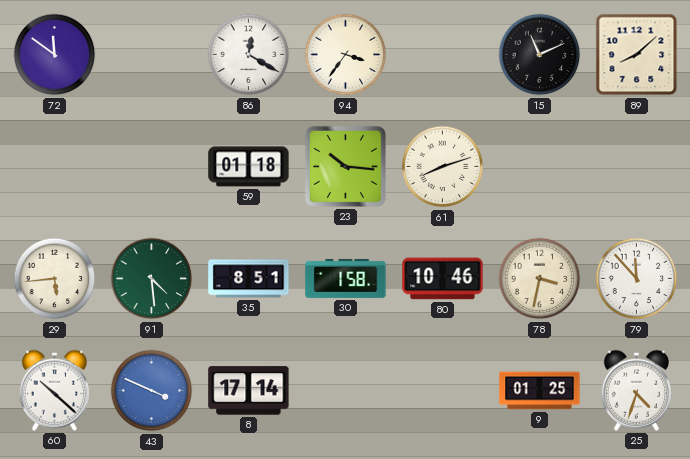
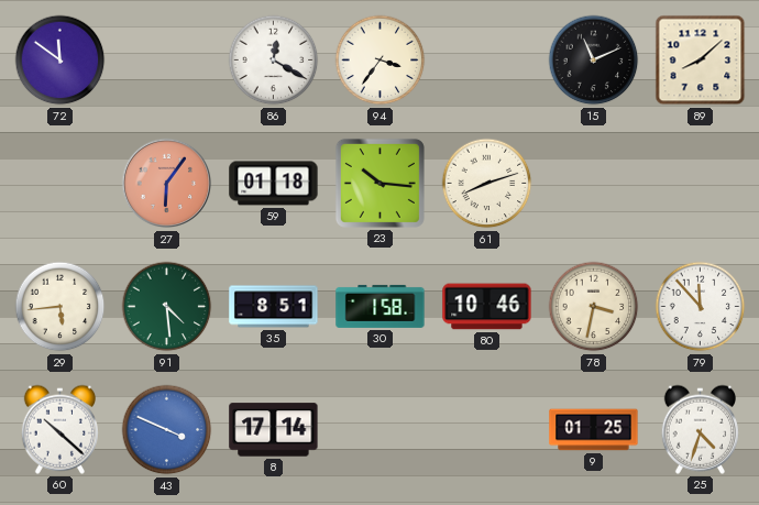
27: none -> 6:06 (167, 184)
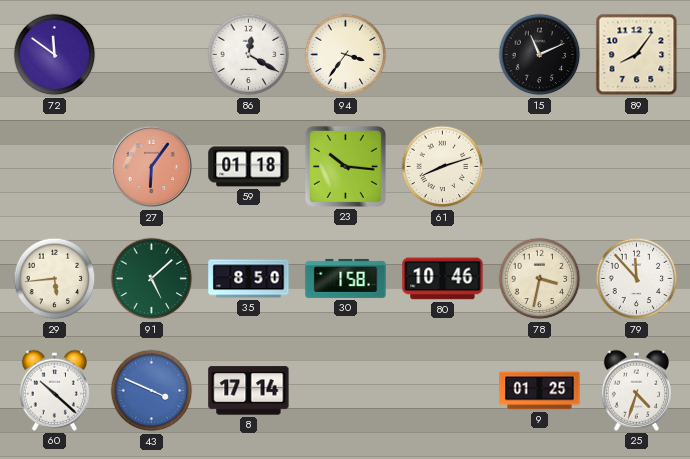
89: 8:08 -> 8:06 (637, 55)
91: 4:29 -> 5:08 (152, 279)
35: 8:51 -> 8:50 (249, 279)
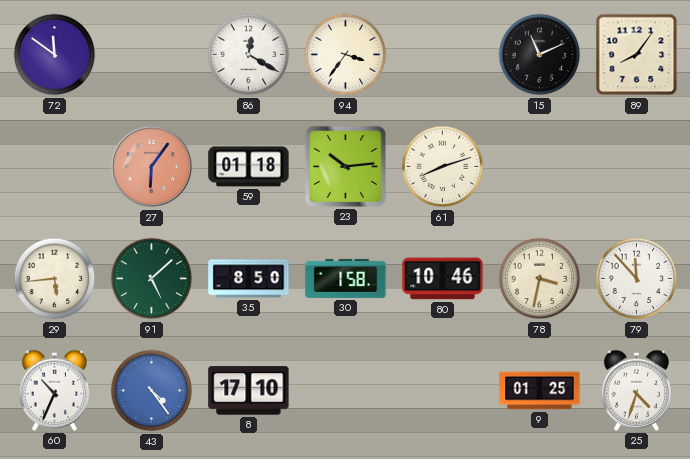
23: 10:16 -> 10:14 (345, 166)
60: 10:22 -> 10:34 (54, 390)
43: 3:49 -> 4:24 (152, 391)
8: 17:14 -> 17:10 (249, 391)
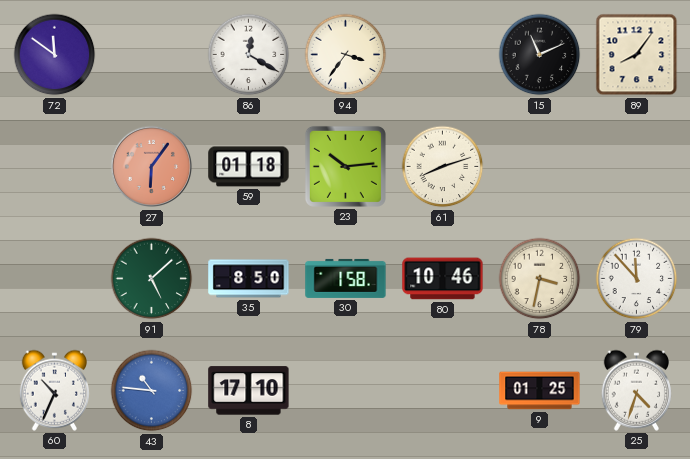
29: 5:44 -> none (55, 279)
43: 4:24 -> 10:46 (152, 391)
